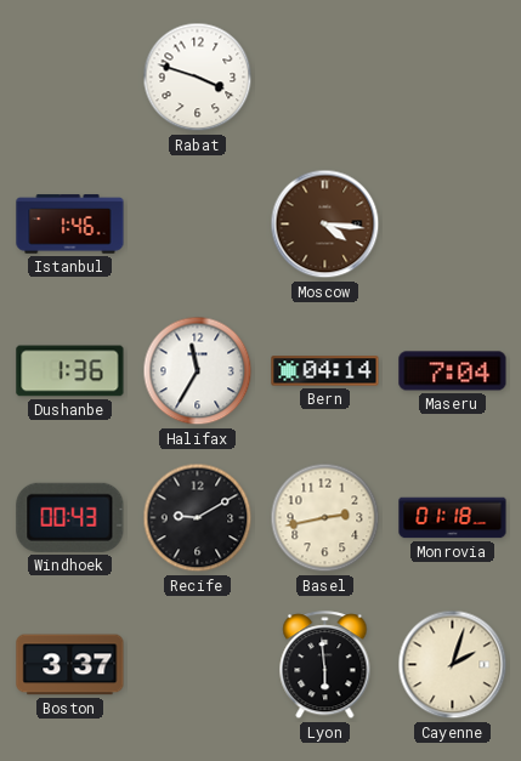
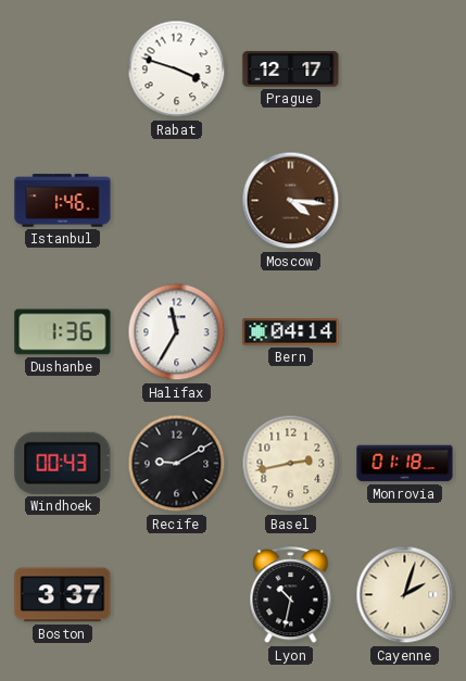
Prague: none -> 12:17 (291, 70)
Maseru: 7:04 -> none (453, 371)
Lyon: 5:59 -> 10:32 (291, 595)
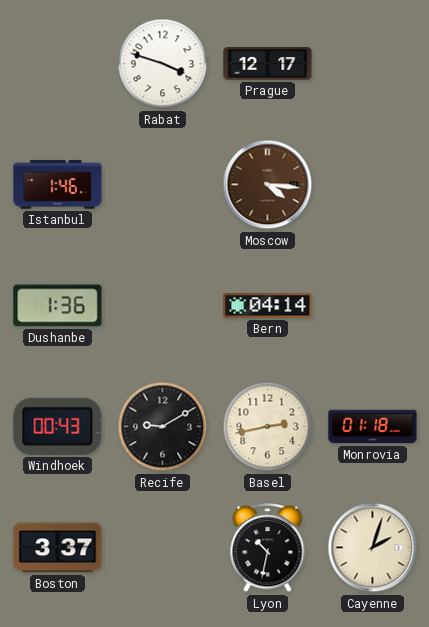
Halifax: 11:35 -> none (177, 332)
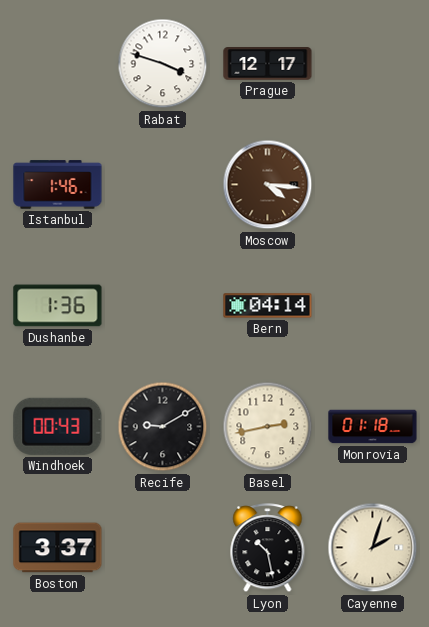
Lyon: 10:32 -> 10:28 (268, 548)
